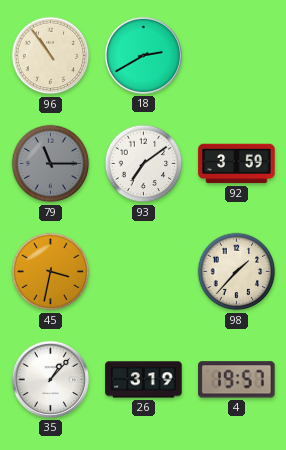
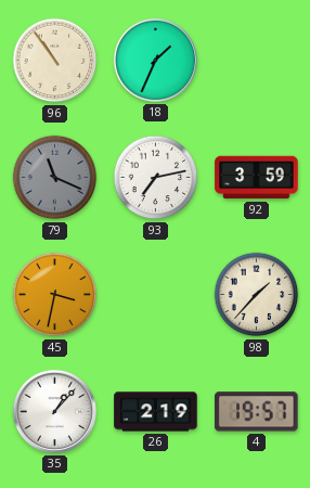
18: 2:40 -> 1:34 (155, 60)
79: 11:15 -> 11:19 (55, 178)
93: 7:09 -> 7:13 (156, 178)
26: 3:19 -> 2:19 (156, 412)
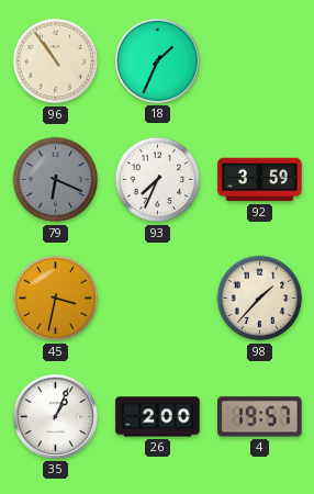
79: 11:19 -> 6:19 (56, 180)
93: 7:13 -> 7:34 (158, 180)
35: 1:07 -> 1:04 (55, 416)
26: 2:19 -> 2:00 (158, 417)
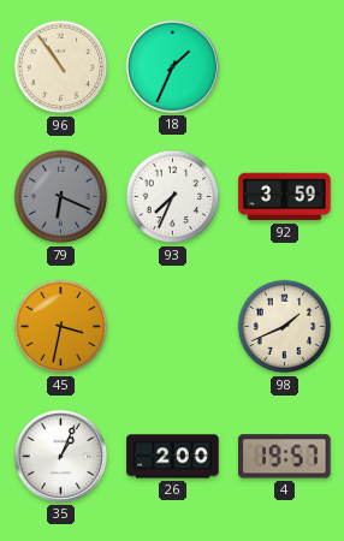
98: 1:37 -> 1:41 (285, 327)
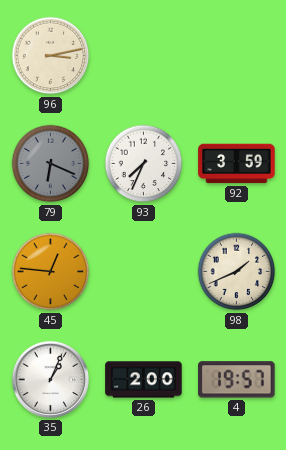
96: 10:54 -> 3:13 (51, 56)
18: 1:34 -> none (172, 66)
45: 3:32 -> 12:46 (51, 272)
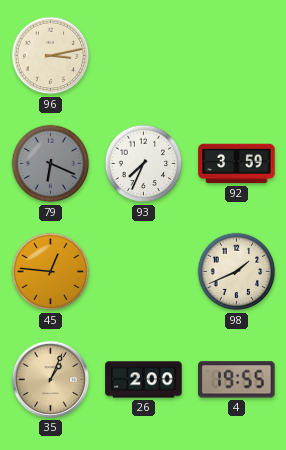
35 dial: white -> champagne (50, 379)
4: 19:57 -> 19:55 (237, 380)
